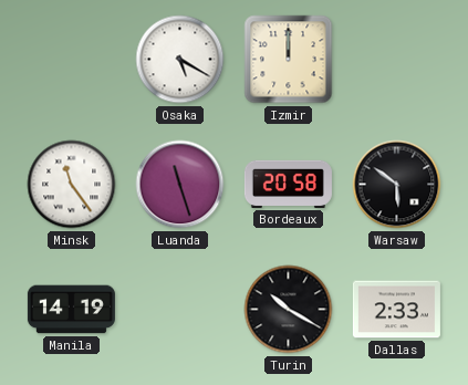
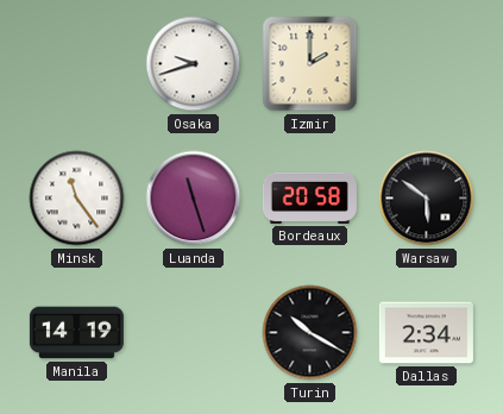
Osaka: 5:20 -> 9:42 (194, 64)
Izmir: 12:00 -> 2:00 (310, 64)
Dallas: 2:33 -> 2:34 (426, 333)
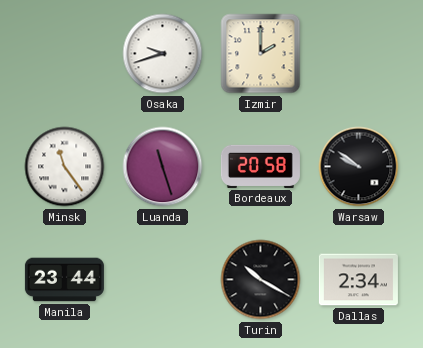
Warsaw: 5:51 -> 9:51 (359, 167)
Manila: 14:19 -> 23:44 (64, 280)
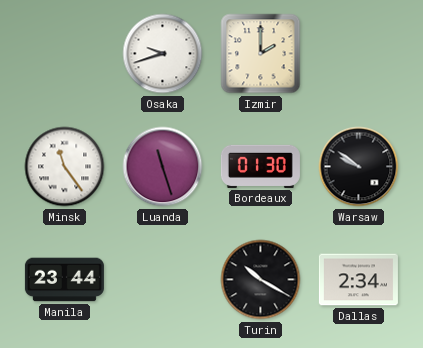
Bordeaux: 20:58 -> 01:30 (260, 166)
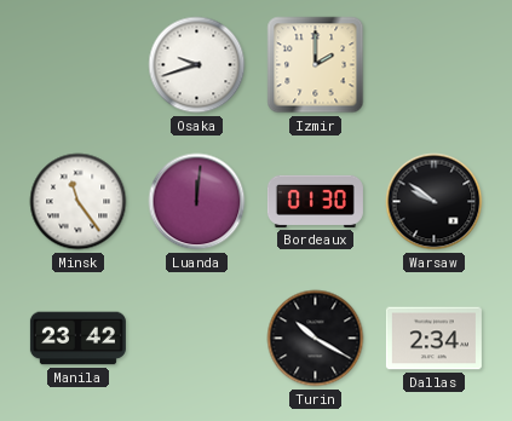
Luanda: 11:27 -> 12:01 (197, 202)
Manila: 23:44 -> 23:42 (77, 339)
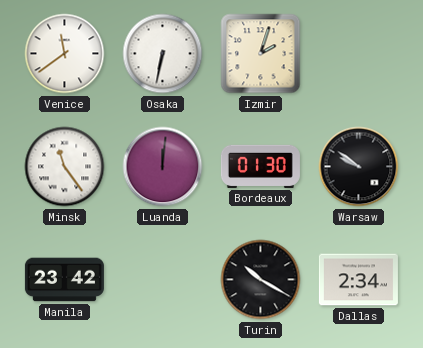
Venice: none -> 11:39 (65, 54)
Osaka: 9:42 -> 6:32 (163, 54)
Izmir: 2:00 -> 2:03 (261, 54)
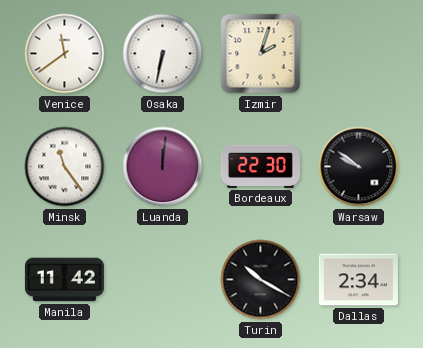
Bordeaux: 01:30 -> 22:30 (260, 166)
Manila: 23:42 -> 11:42 (64, 280)
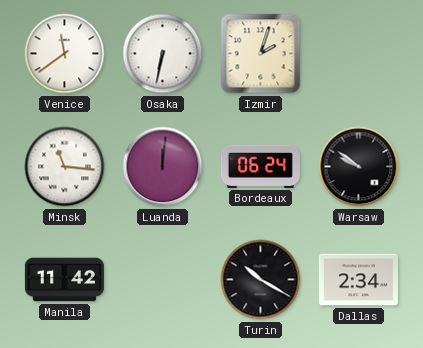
Minsk: 11:24 -> 11:16 (65, 167)
Bordeaux: 22:30 -> 06:24 (260, 166)
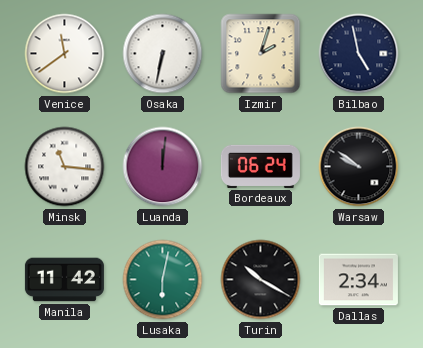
Bilbao: none -> 4:58 (359, 54)
Lusaka: none -> 6:02 (163, 280)
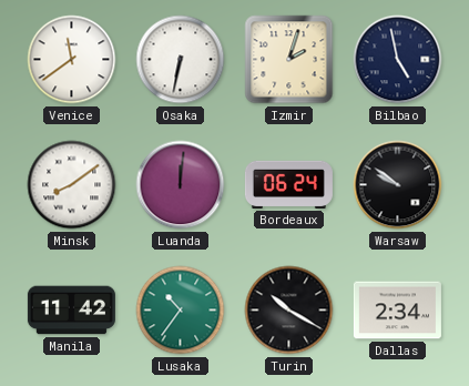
Minsk: 11:16 -> 8:09 (72, 185)
Lusaka: 6:02 -> 10:36 (181, 311)
